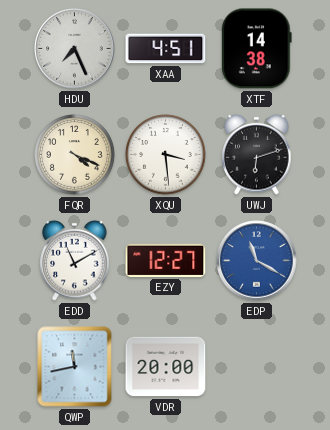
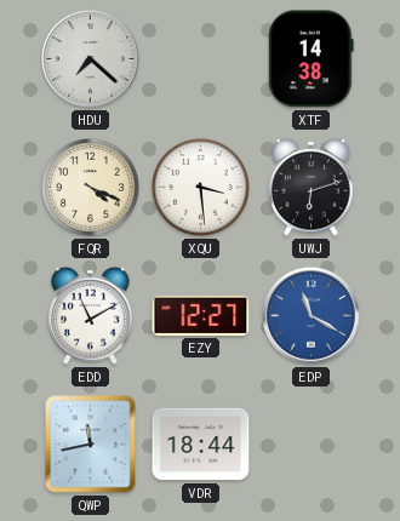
HDU: 7:26 -> 7:22 (91, 59)
XAA: 4:51 -> none (166, 49)
VDR: 20:00 -> 18:44 (201, 445)
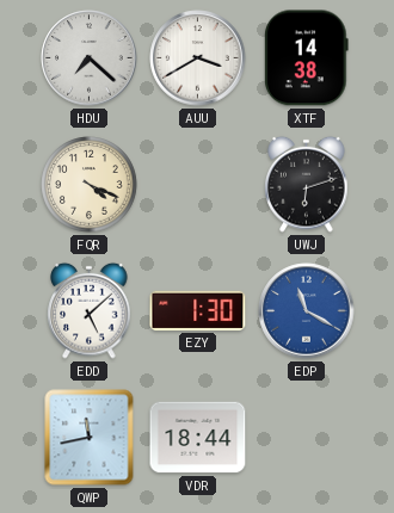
AUU: none -> 3:40 (198, 58)
XQU: 3:29 -> none (201, 188)
EDD: 11:10 -> 5:08 (90, 310)
EZY: 12:27 -> 1:30 (198, 310)
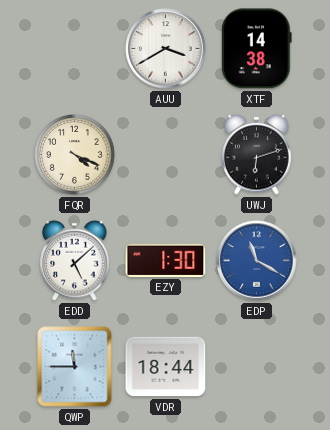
HDU: 7:22 -> none (90, 58)
QWP: 11:43 -> 11:45 (75, 367)
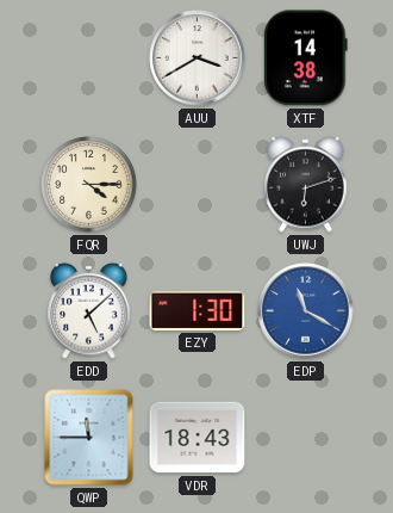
FQR: 4:19 -> 4:15 (89, 185)
VDR: 18:44 -> 18:43 (198, 438)
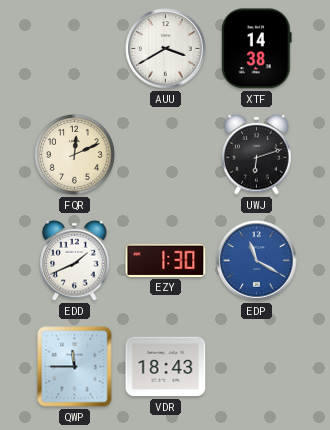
FQR: 4:15 -> 12:11 (75, 155)
EDD: 5:08 -> 1:41 (75, 260)
